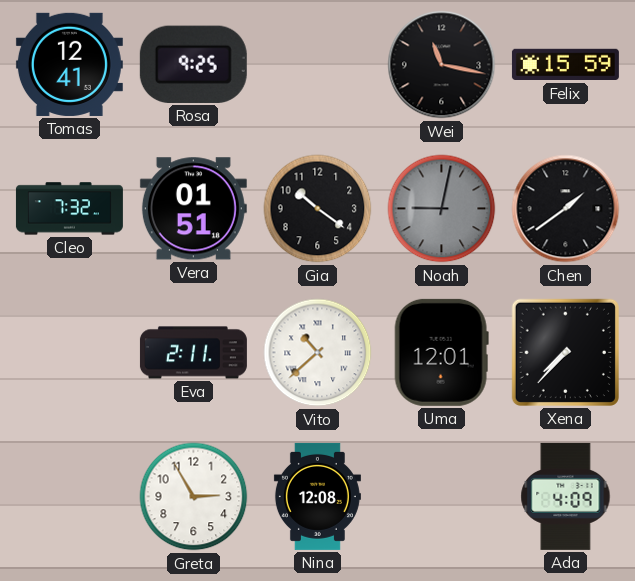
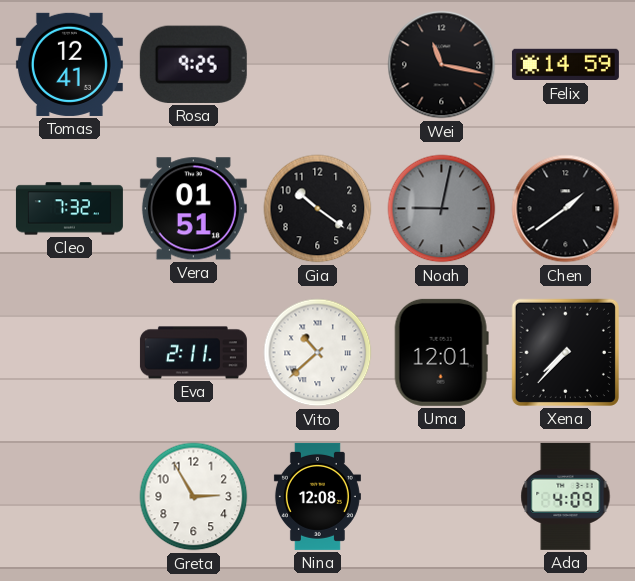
Felix: 15:59 -> 14:59 (565, 65)
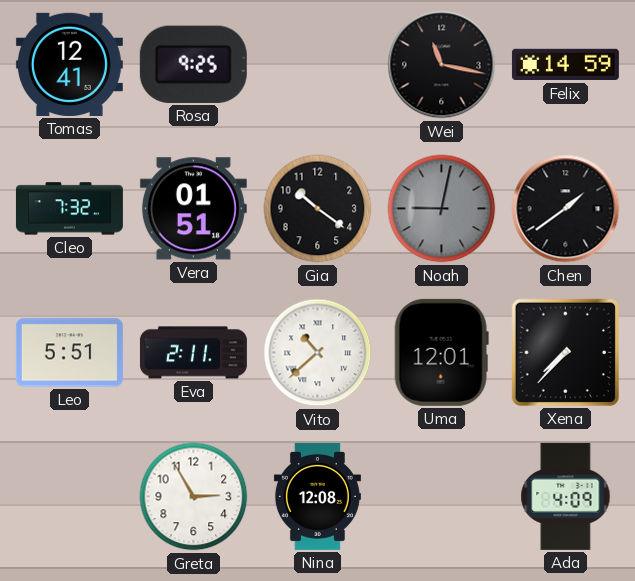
Leo: none -> 5:51 (69, 353)
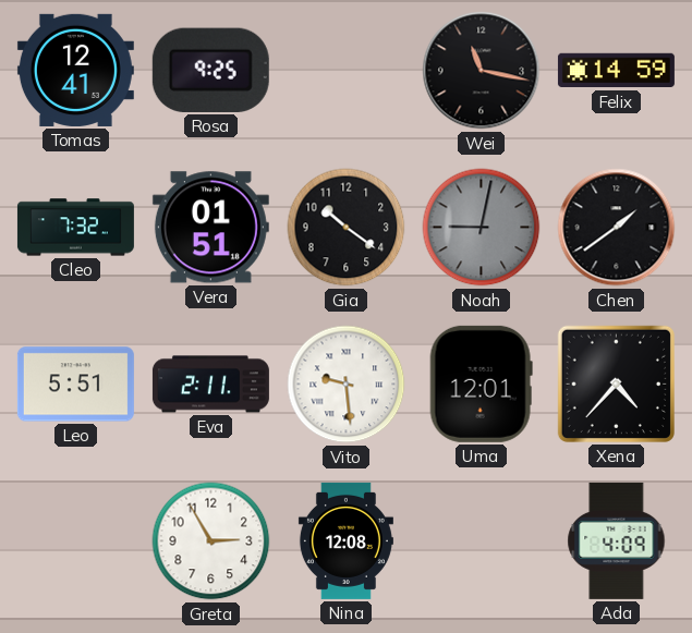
Vito: 10:38 -> 9:29 (347, 385)
Xena: 7:37 -> 4:37 (616, 384)
